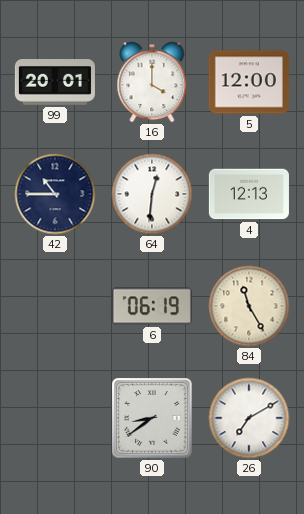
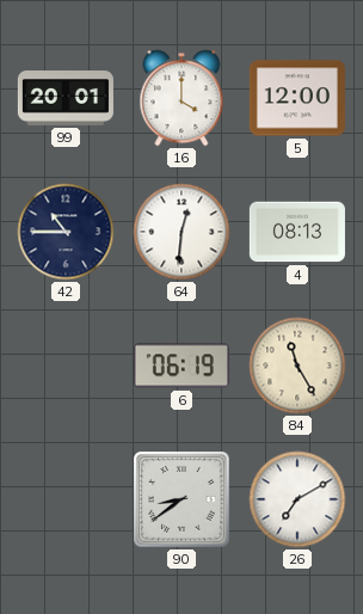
4: 12:13 -> 08:13 (297, 232)
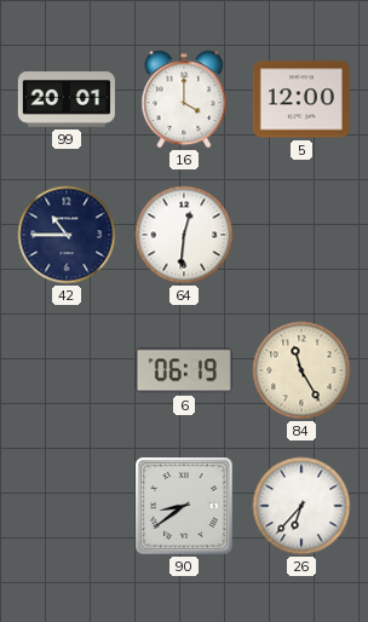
4: 08:13 -> none (297, 232)
26: 7:10 -> 6:37 (301, 506)
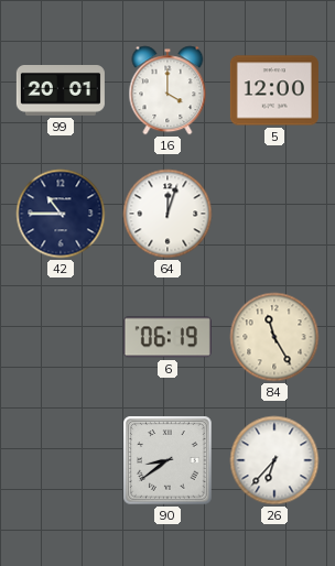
64: 12:31 -> 12:03 (167, 214)
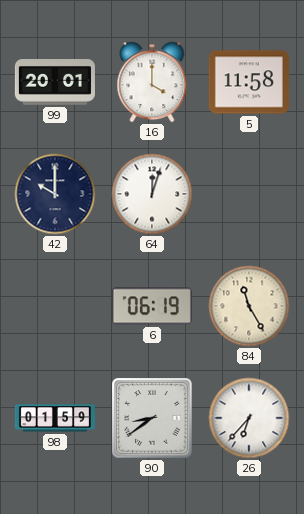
5: 12:00 -> 11:58 (249, 82)
42: 10:45 -> 10:00 (55, 194)
98: none -> 01:59 (55, 418)
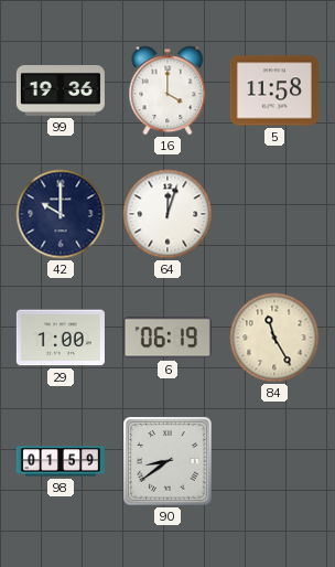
99: 20:01 -> 19:36 (61, 92)
29: none -> 1:00 (61, 338)
26: 6:37 -> none (249, 418)
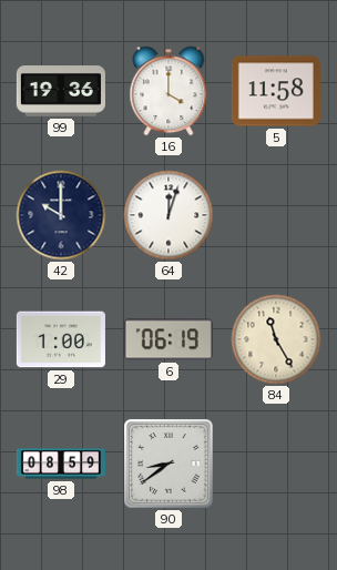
98: 01:59 -> 08:59 (61, 464)
